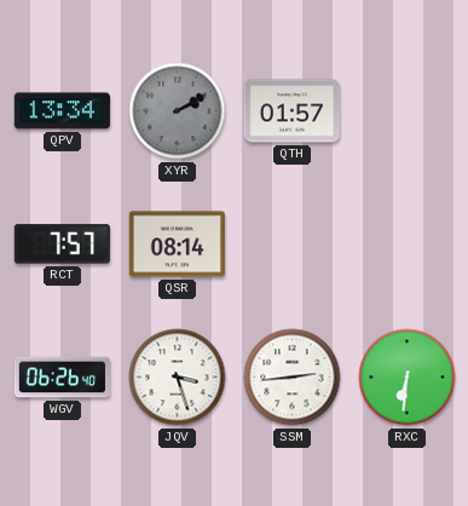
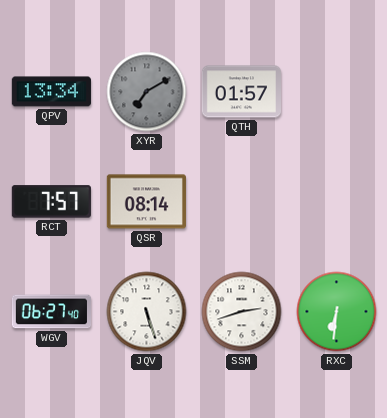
XYR: 2:10 -> 7:10 (147, 92)
WGV: 06:26 -> 06:27 (51, 312)
JQV: 3:27 -> 5:27 (147, 312)
SSM: 2:44 -> 2:42 (242, 312)
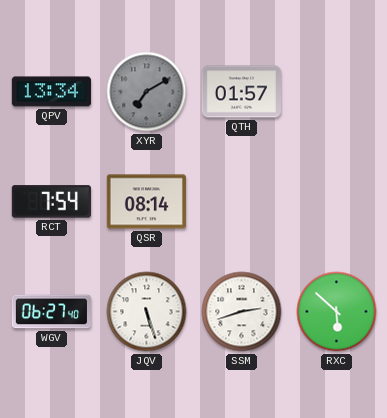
RCT: 7:57 -> 7:54 (51, 202)
RXC: 6:31 -> 5:52 (337, 312)
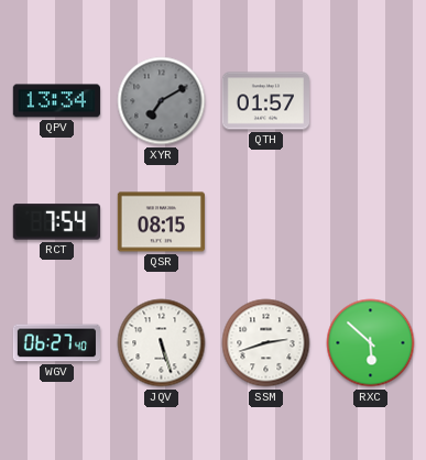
QSR: 08:14 -> 08:15 (161, 222)
